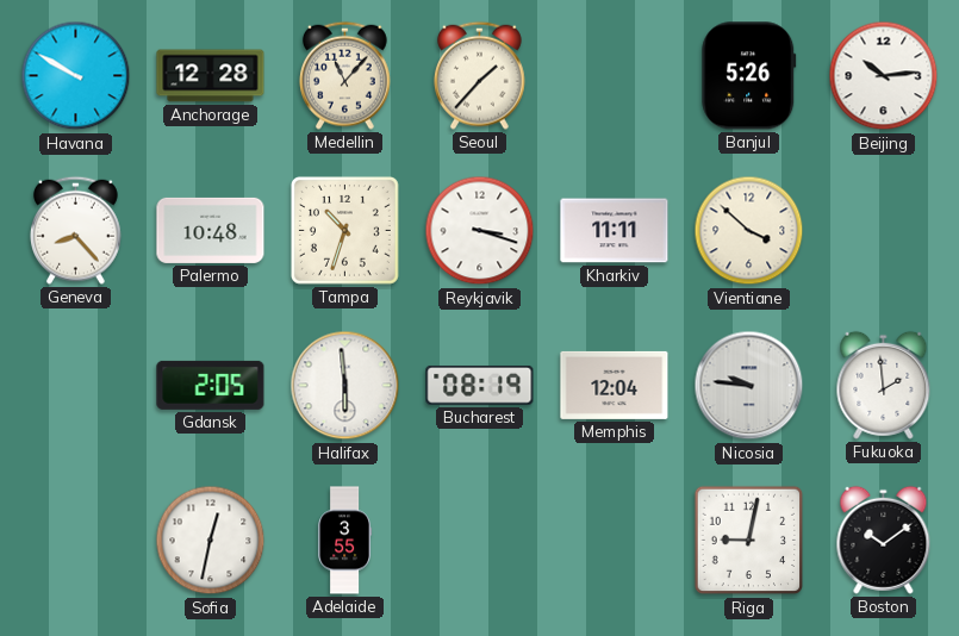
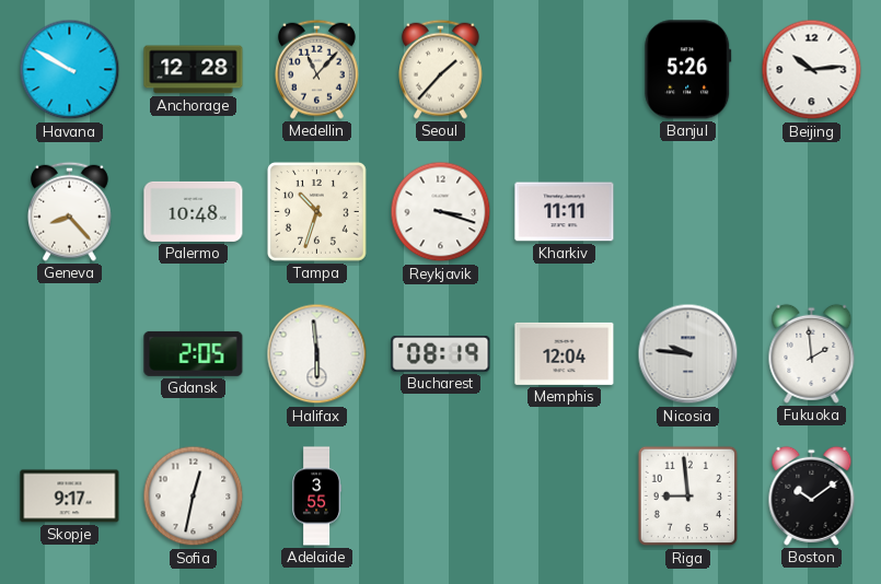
Vientiane: 3:52 -> none (749, 231)
Skopje: none -> 9:17 (70, 497)
Riga: 9:02 -> 8:59 (688, 497)
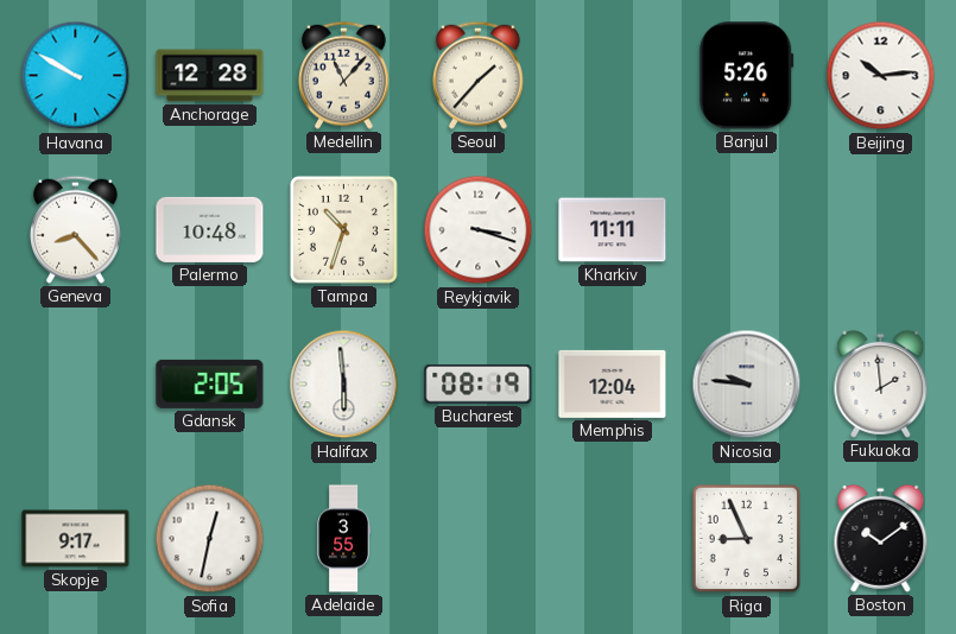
Riga: 8:59 -> 8:56 (747, 539)
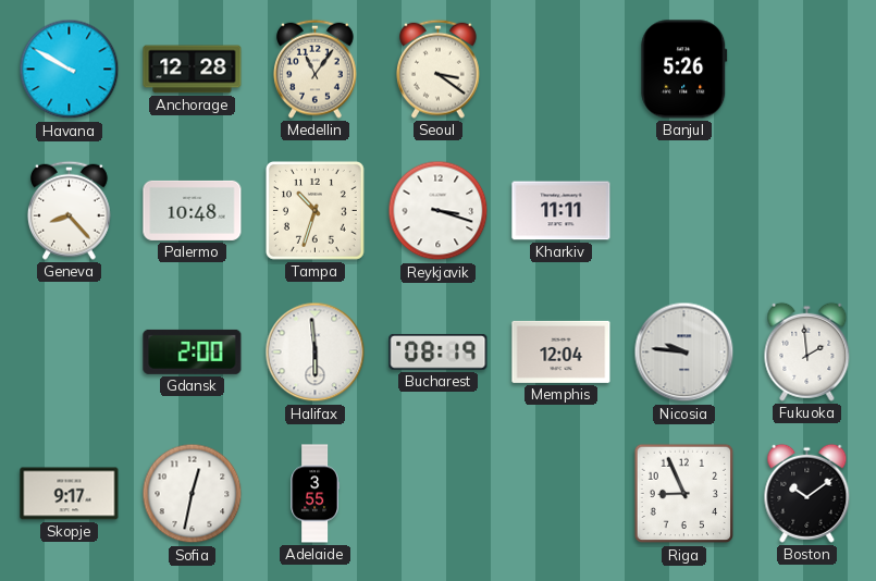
Medellin: 11:07 -> 11:06 (314, 69)
Seoul: 1:37 -> 3:21 (437, 69)
Beijing: 10:14 -> none (881, 76)
Gdansk: 2:05 -> 2:00 (193, 351)
